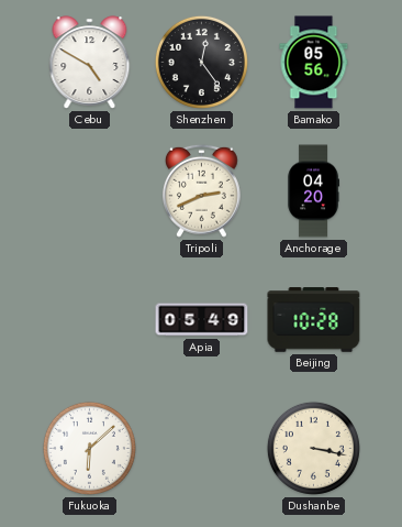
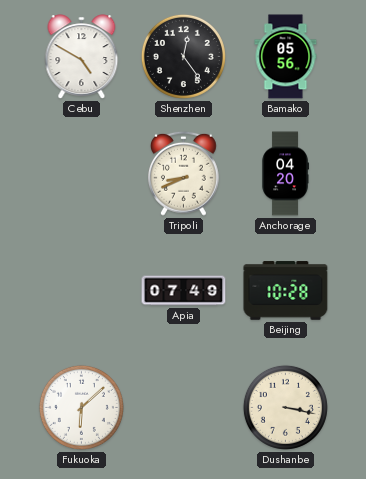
Tripoli: 2:41 -> 8:41 (184, 173)
Apia: 05:49 -> 07:49 (184, 291)
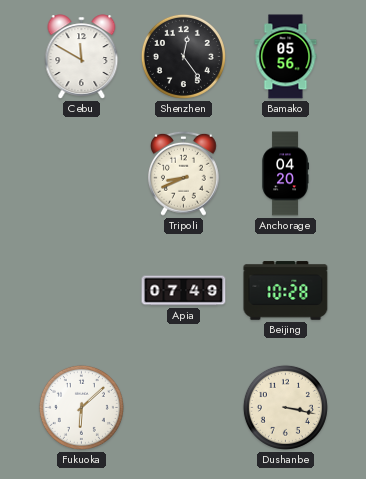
Cebu: 4:50 -> 11:50 (82, 57)
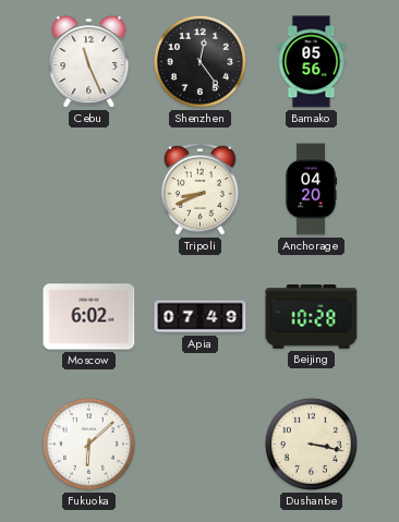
Cebu: 11:50 -> 11:26 (89, 62)
Moscow: none -> 6:02 (89, 317)
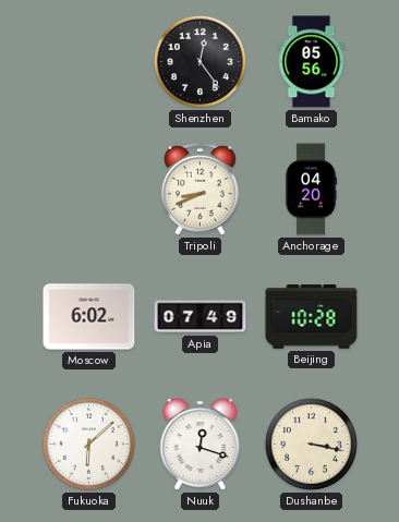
Cebu: 11:26 -> none (89, 62)
Nuuk: none -> 12:18 (201, 445)
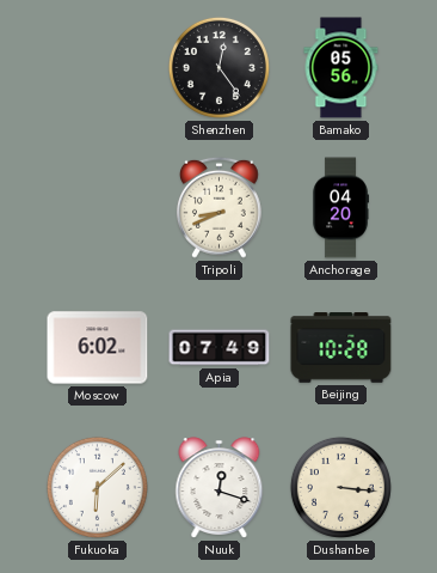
Dushanbe: 3:17 -> 3:16 (340, 487)
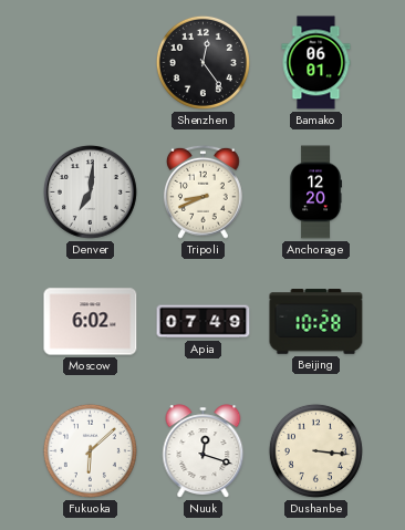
Bamako: 05:56 -> 06:01 (316, 63)
Denver: none -> 7:01 (90, 191)
Anchorage: 04:20 -> 12:20 (315, 193)
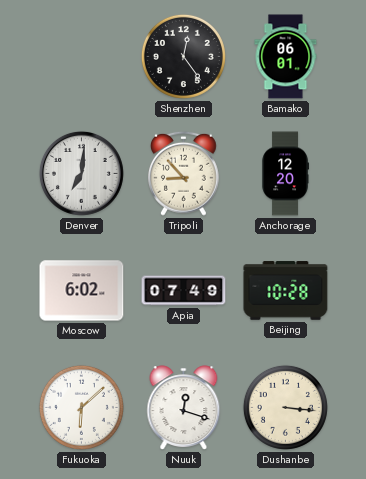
Tripoli: 8:41 -> 8:53 (184, 173)
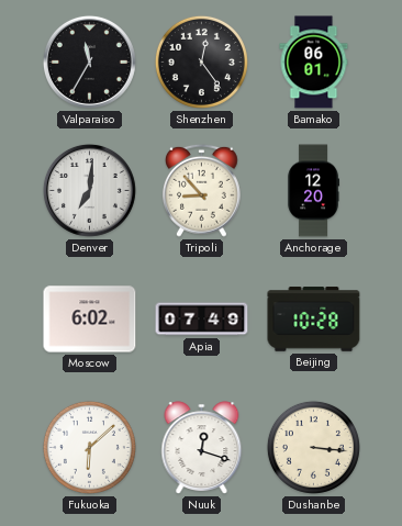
Valparaiso: none -> 11:35 (89, 61)
